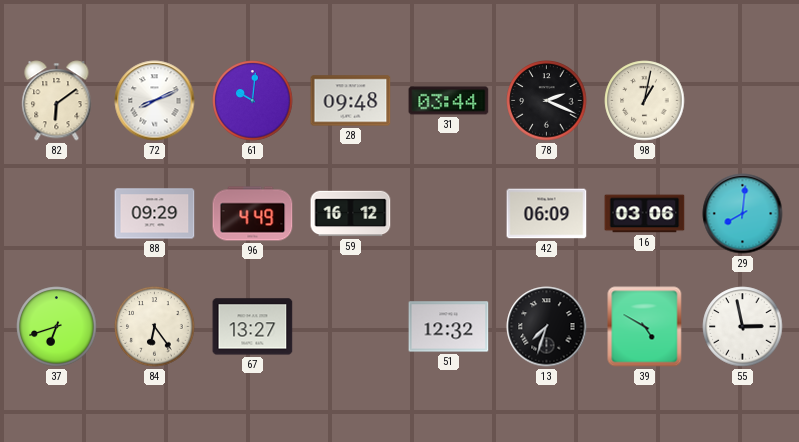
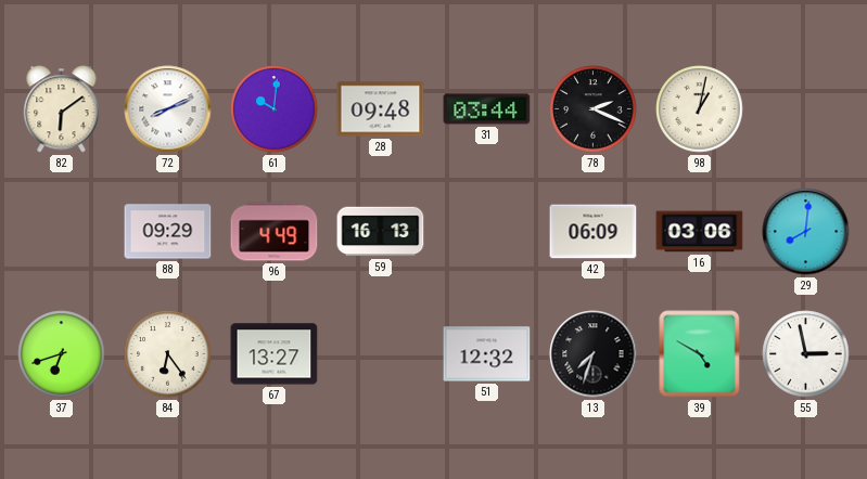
59: 16:12 -> 16:13 (381, 232)
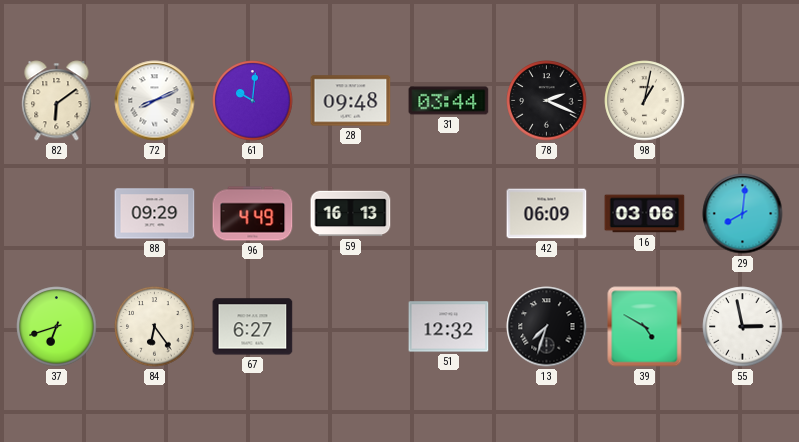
67: 13:27 -> 6:27 (253, 327)
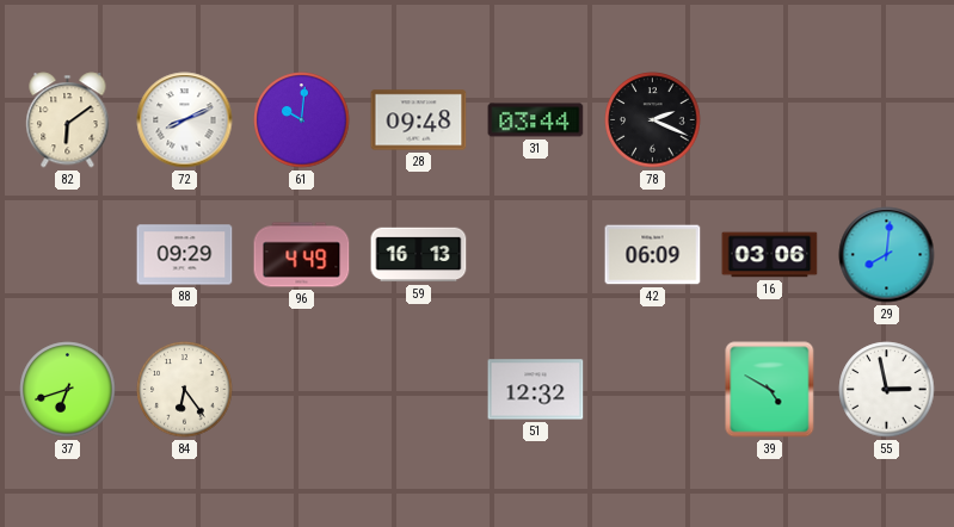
98: 1:02 -> none (645, 101)
67: 6:27 -> none (253, 327)
13: 7:33 -> none (547, 327)
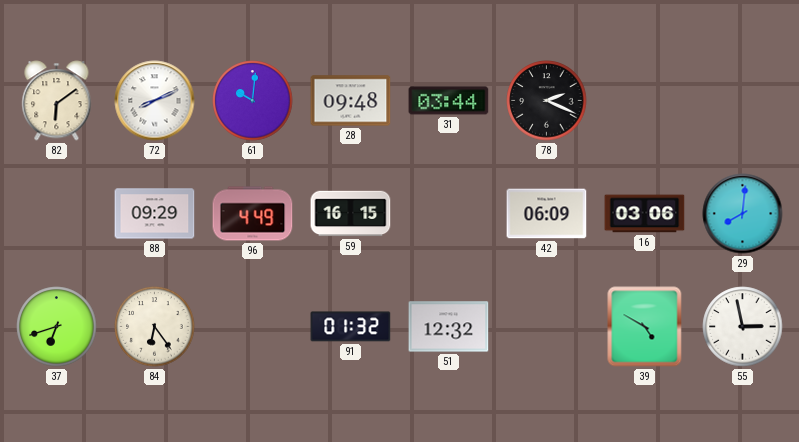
59: 16:13 -> 16:15 (351, 214)
91: none -> 01:32 (351, 327)
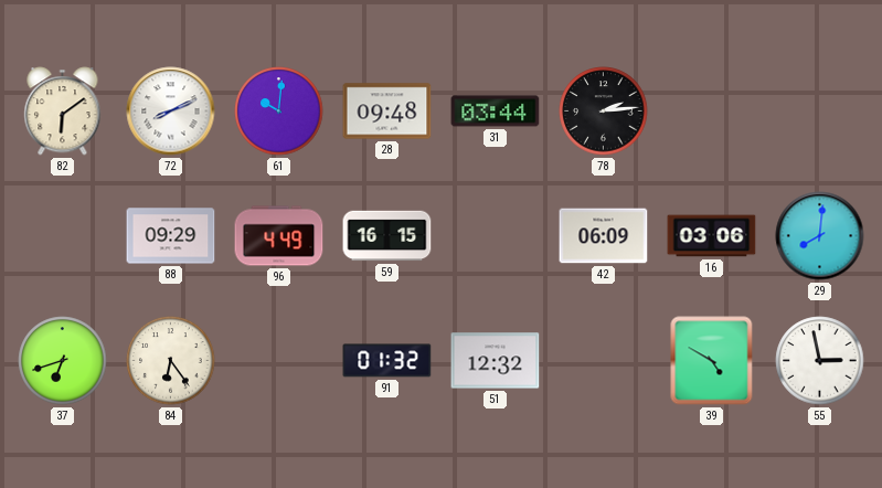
78: 2:19 -> 2:14 (604, 112)
